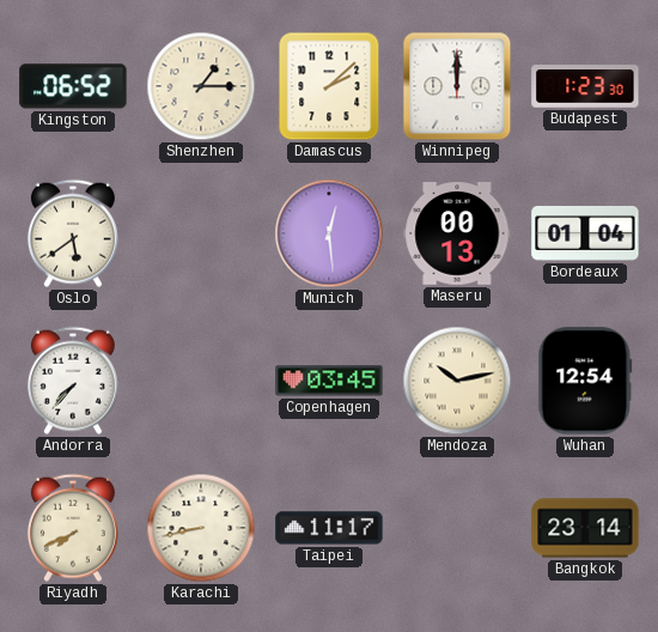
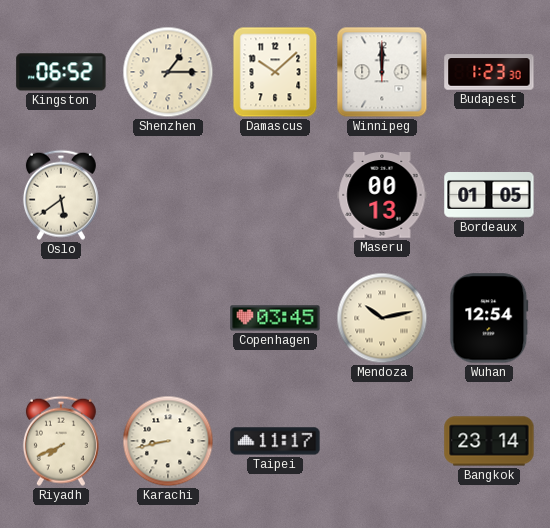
Damascus: 2:08 -> 10:08 (275, 72)
Munich: 12:29 -> none (329, 233)
Bordeaux: 01:04 -> 01:05 (489, 196)
Andorra: 7:37 -> none (73, 381)
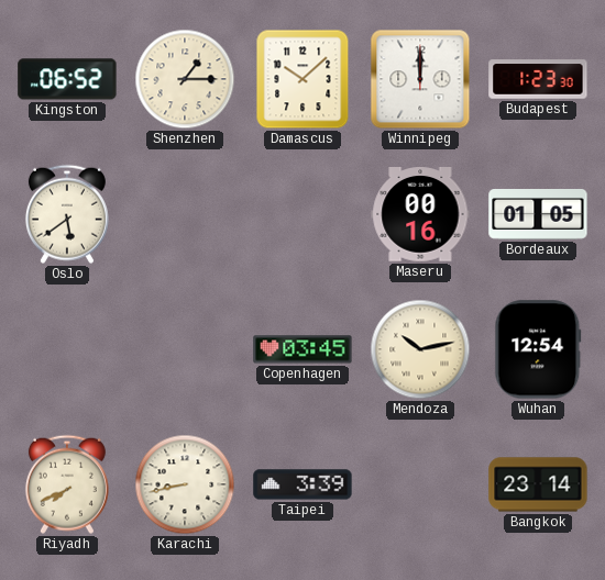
Maseru: 00:13 -> 00:16 (420, 215)
Taipei: 11:17 -> 3:39 (302, 484)
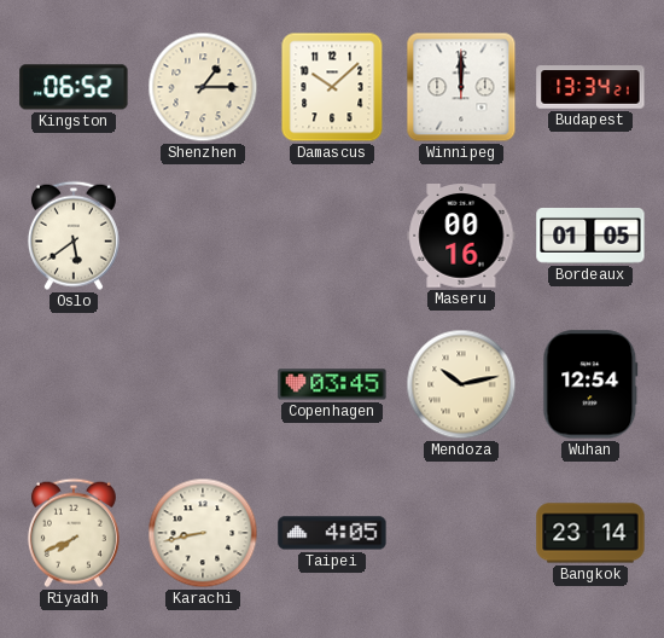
Budapest: 1:23 -> 13:34 (590, 87)
Taipei: 3:39 -> 4:05 (332, 533)
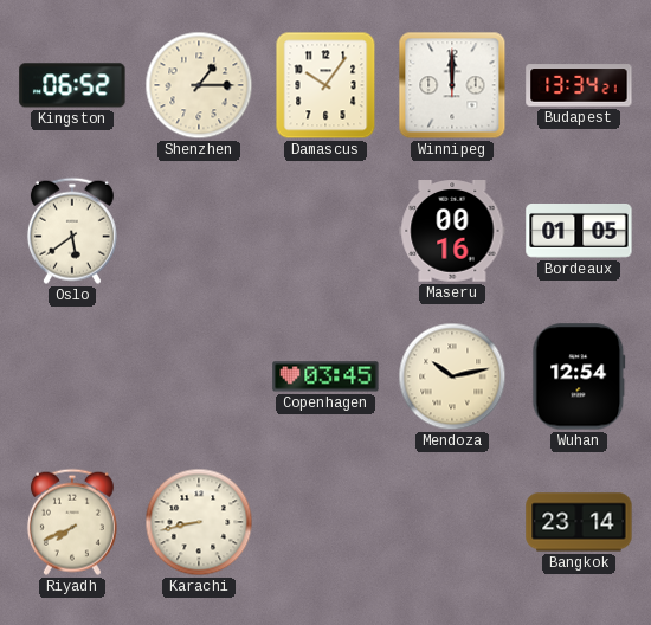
Damascus: 10:08 -> 10:06 (325, 85)
Taipei: 4:05 -> none (332, 533)
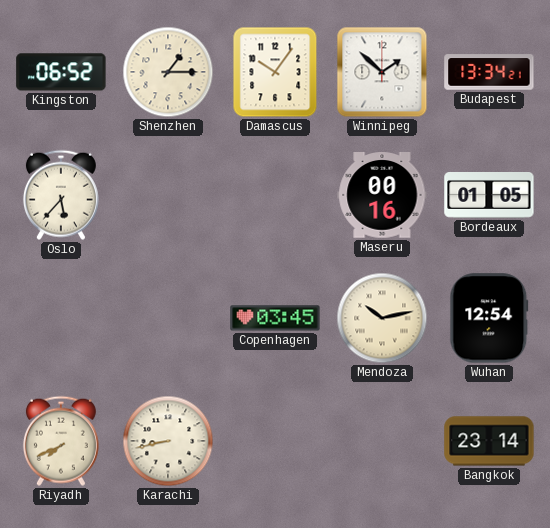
Winnipeg: 12:00 -> 1:52 (382, 72)
Oslo: 5:39 -> 5:37 (61, 195)
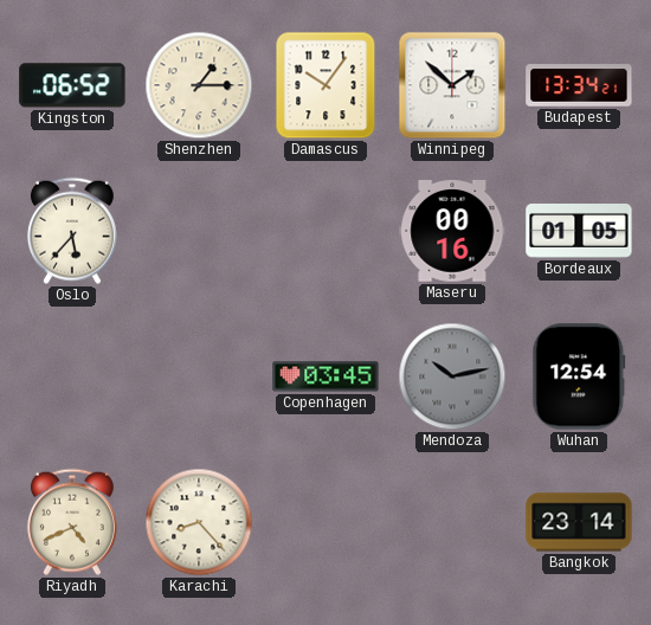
Mendoza dial: cream -> grey (452, 376)
Riyadh: 7:41 -> 4:41 (72, 522)
Karachi: 8:43 -> 8:23 (199, 522)
